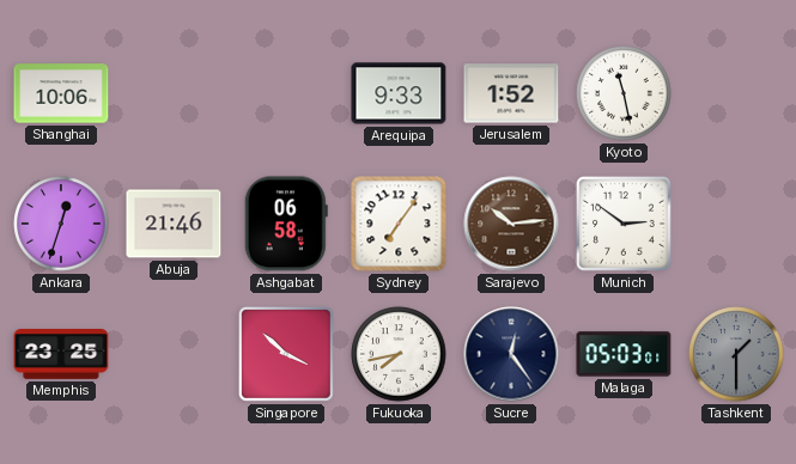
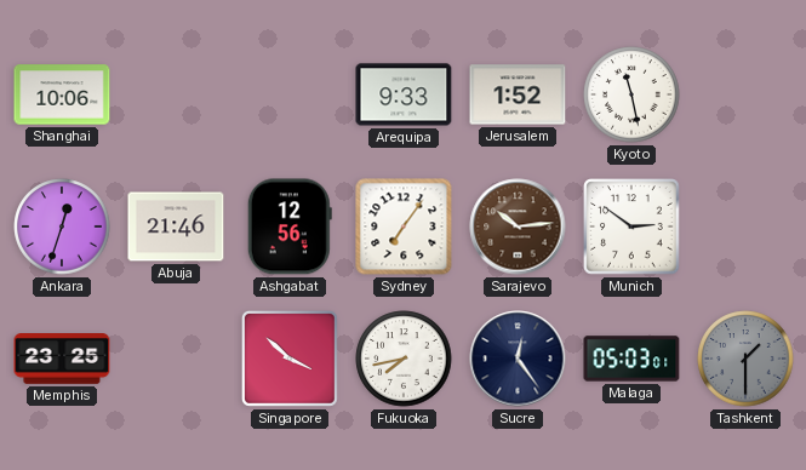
Ashgabat: 06:58 -> 12:56 (290, 227)
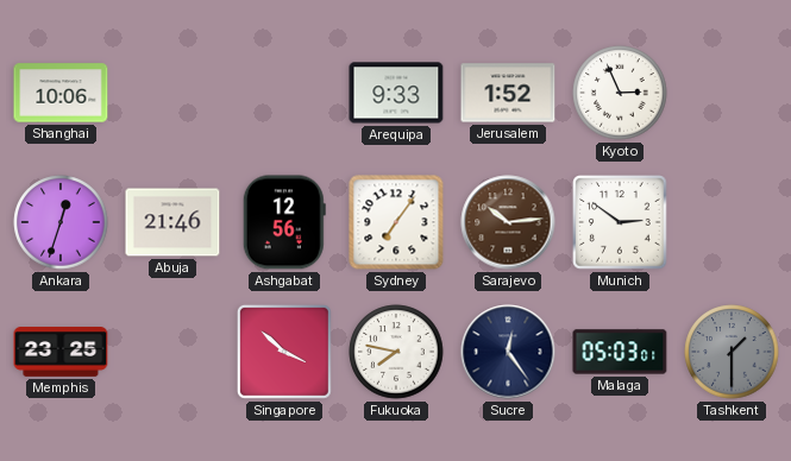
Kyoto: 11:28 -> 2:56 (620, 93)
Fukuoka: 7:43 -> 7:47 (396, 352)
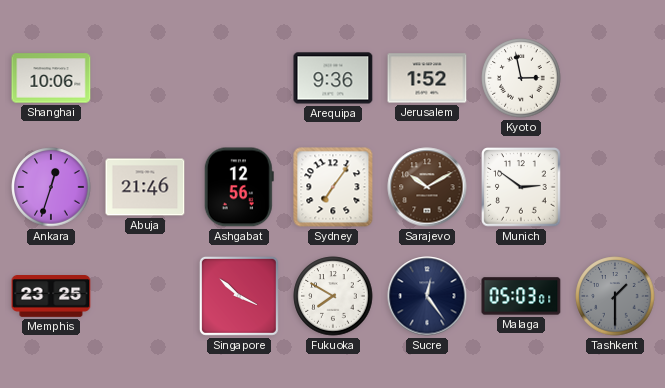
Arequipa: 9:33 -> 9:36 (333, 78)
Kyoto: 2:56 -> 2:58 (521, 78)
Sarajevo: 10:14 -> 10:10 (427, 187)
Fukuoka: 7:47 -> 7:50 (333, 296)
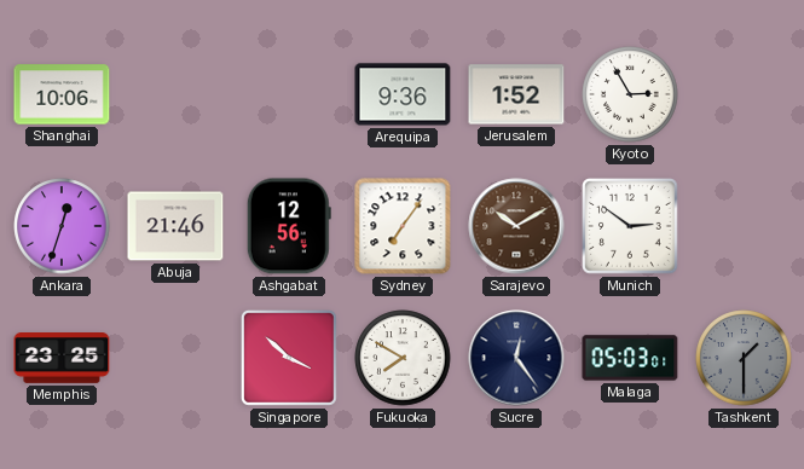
Kyoto: 2:58 -> 2:55 (630, 94)
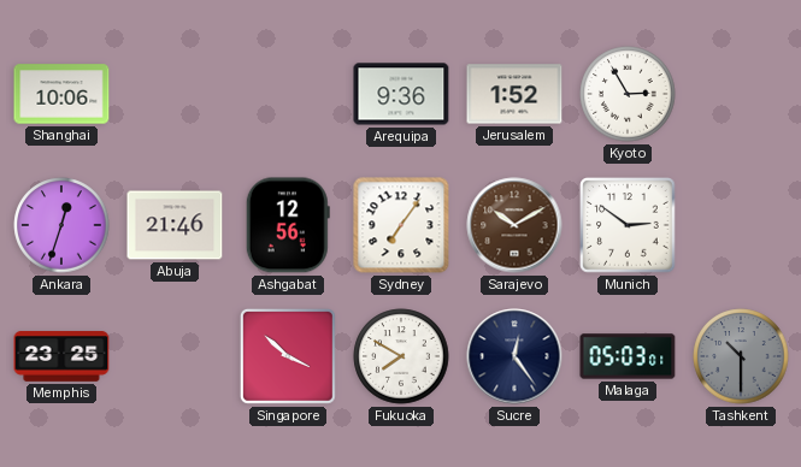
Tashkent: 1:30 -> 10:30 (741, 356)
